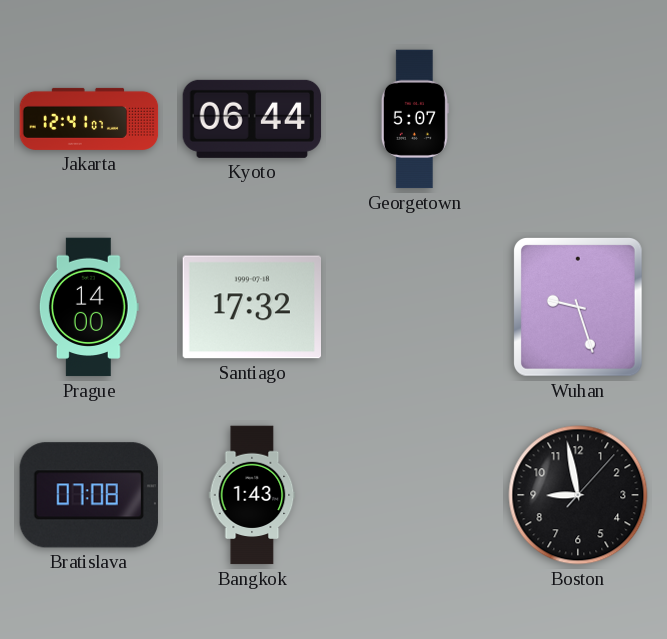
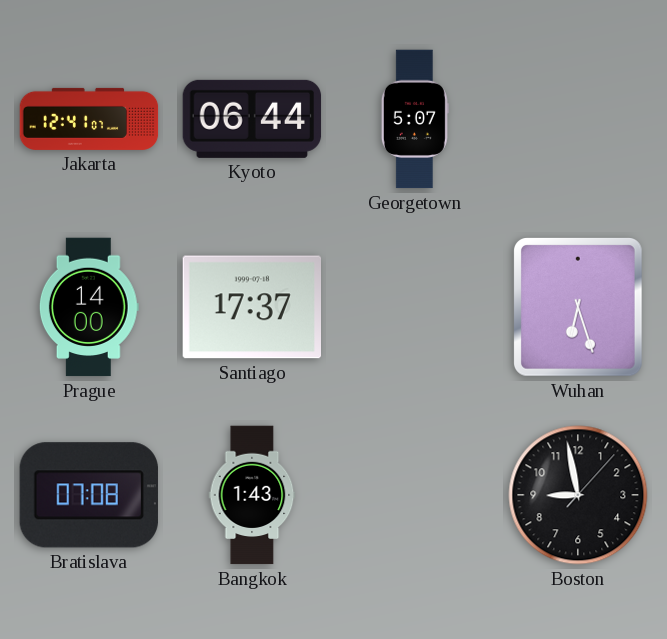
Santiago: 17:32 -> 17:37 (251, 307)
Wuhan: 9:27 -> 6:27 (578, 308)
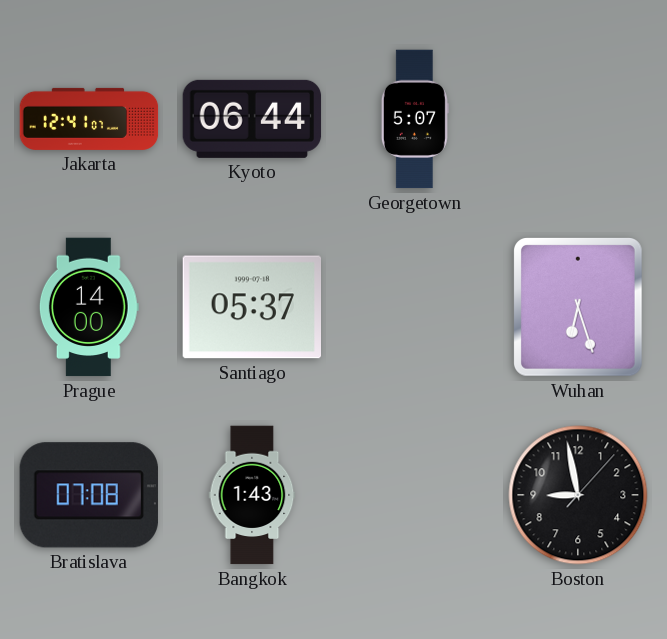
Santiago: 17:37 -> 05:37 (251, 307)
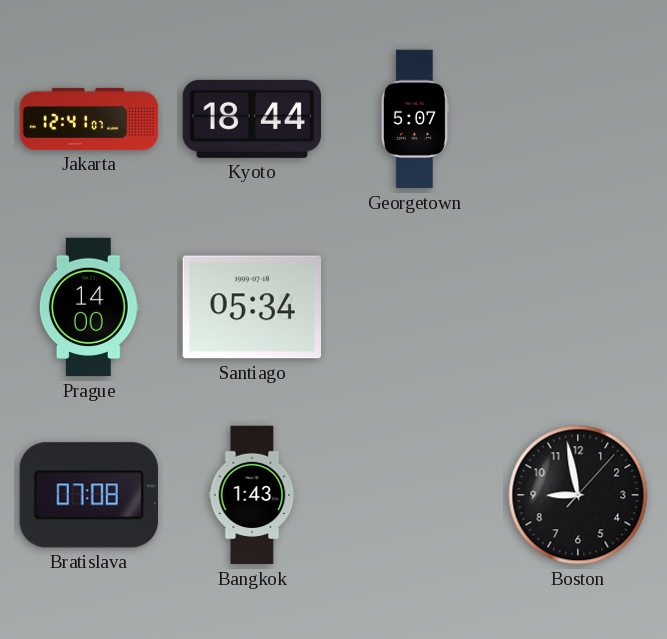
Kyoto: 06:44 -> 18:44 (252, 119)
Santiago: 05:37 -> 05:34 (251, 307)
Wuhan: 6:27 -> none (578, 308)
